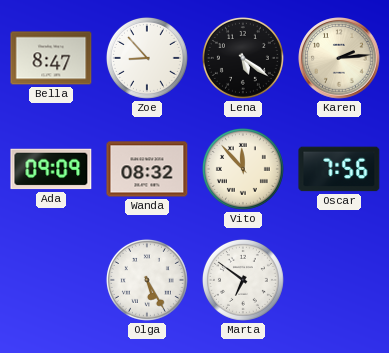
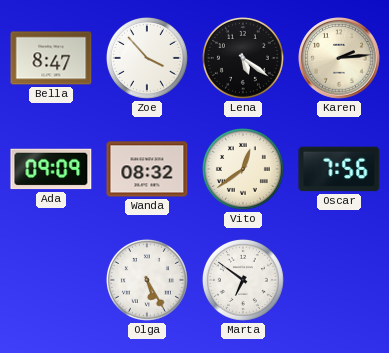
Zoe: 8:53 -> 3:53 (147, 58)
Vito: 11:53 -> 12:39 (243, 169)
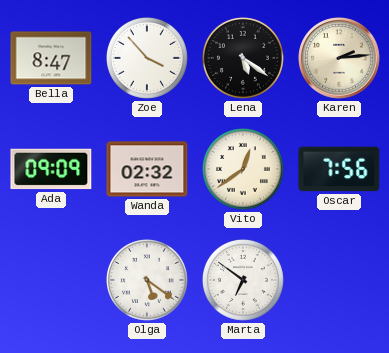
Wanda: 08:32 -> 02:32 (147, 169)
Olga: 5:25 -> 5:21 (147, 280)
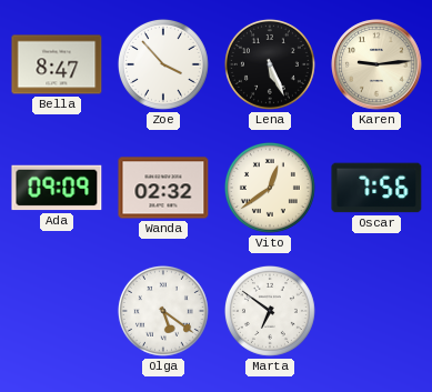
Lena: 5:21 -> 5:26 (270, 64)
Karen: 2:14 -> 9:14 (376, 64)
